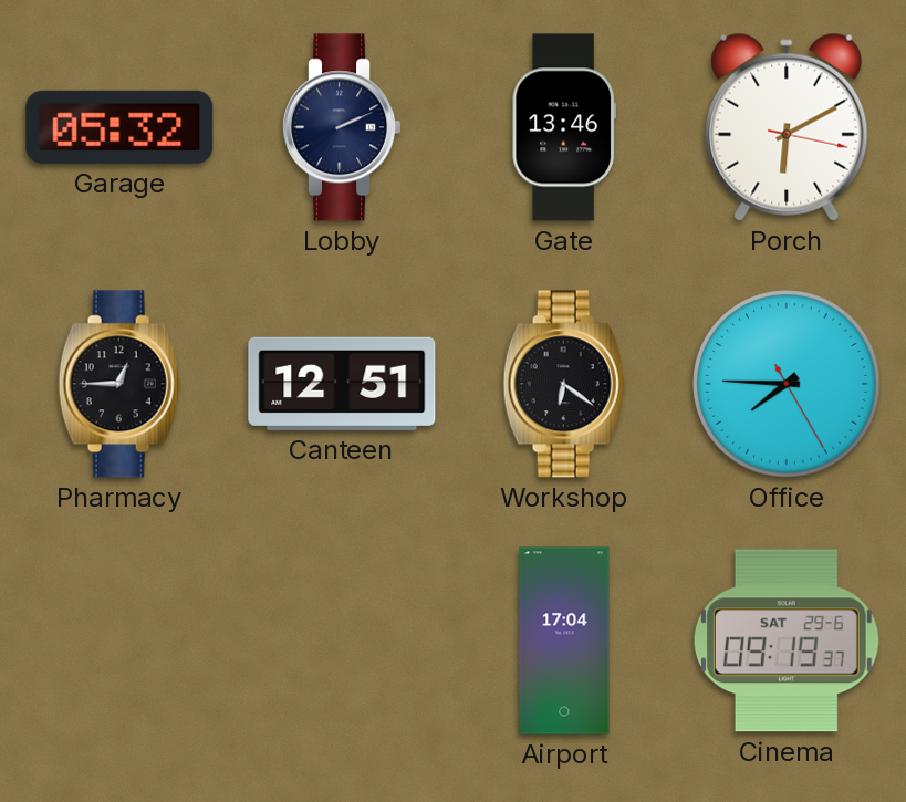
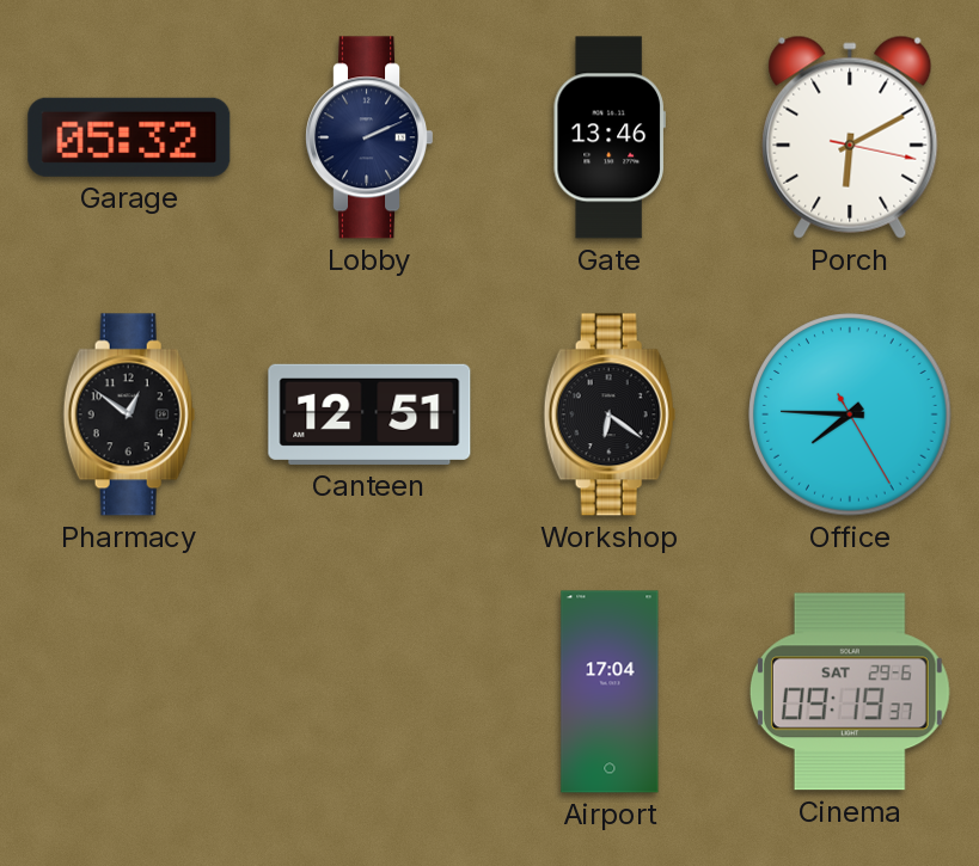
Pharmacy: 12:45 -> 12:51 (129, 414)
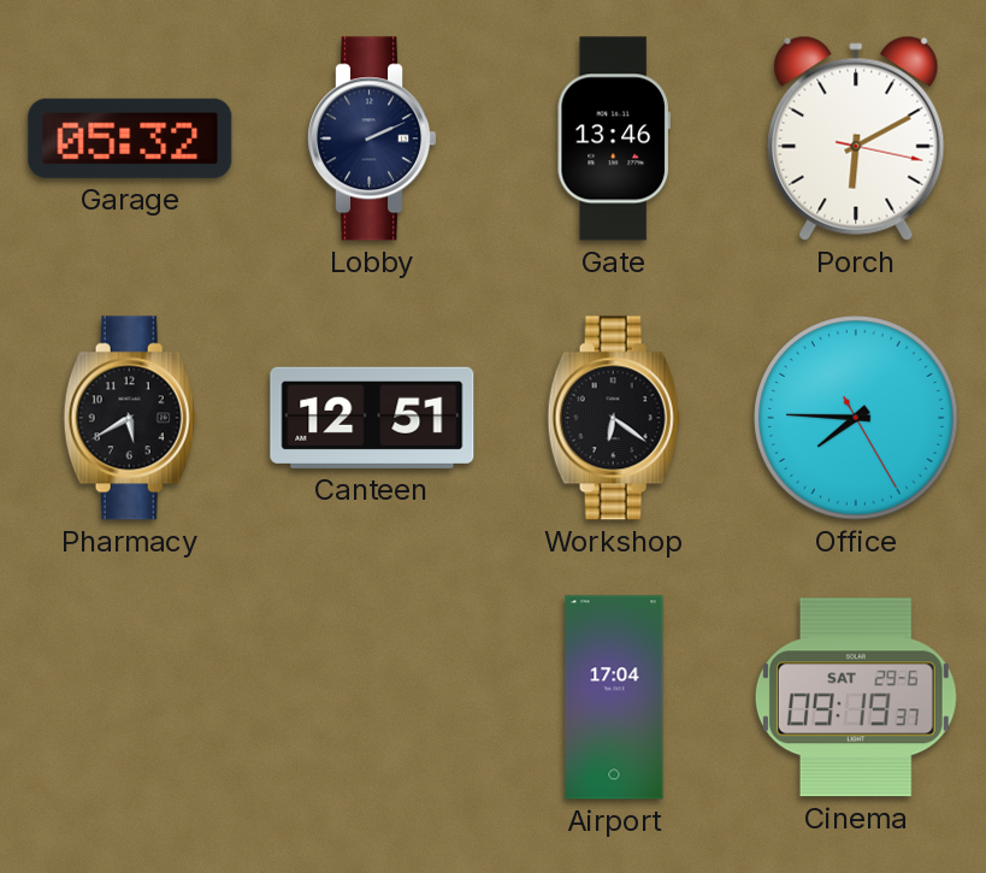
Pharmacy: 12:51 -> 5:40 (130, 418)
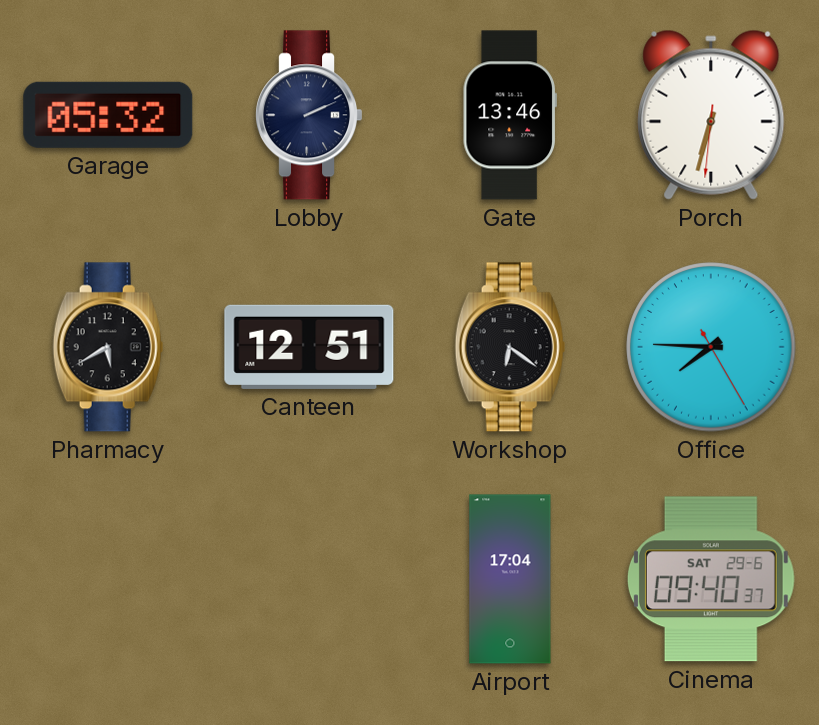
Porch: 6:10 -> 6:32 (711, 115)
Cinema: 09:19 -> 09:40 (711, 579)
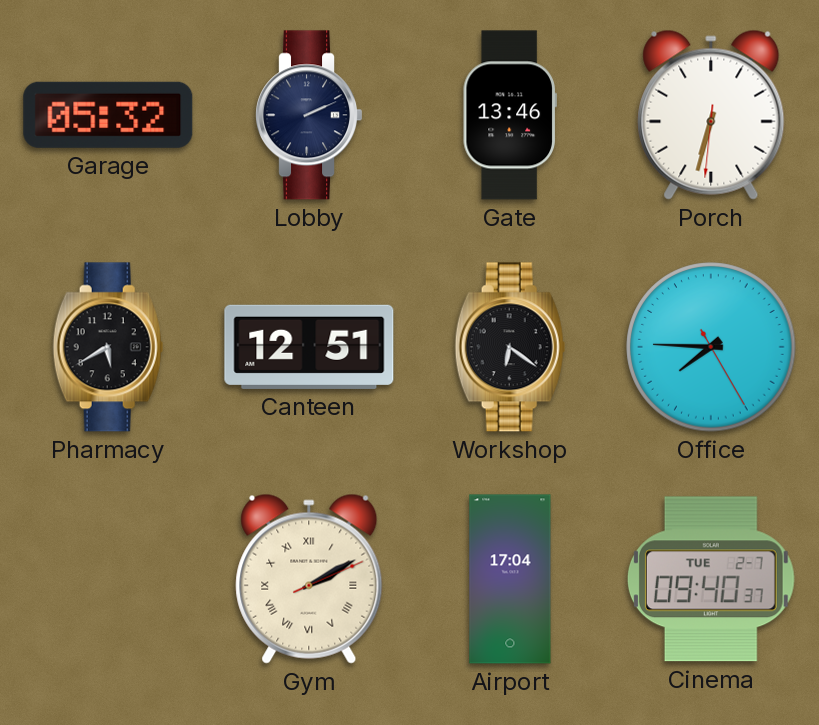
Gym: none -> 2:10 (309, 579)
Cinema date: SAT 29-6 -> TUE 2-7 (711, 579)
